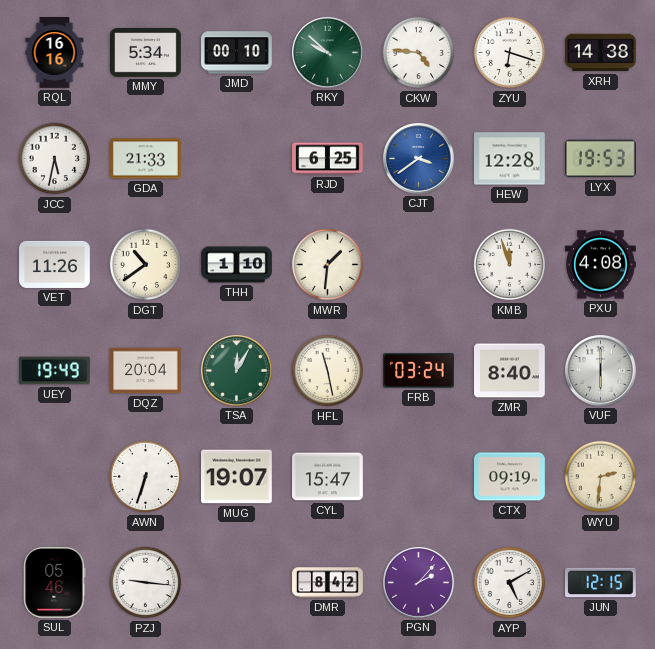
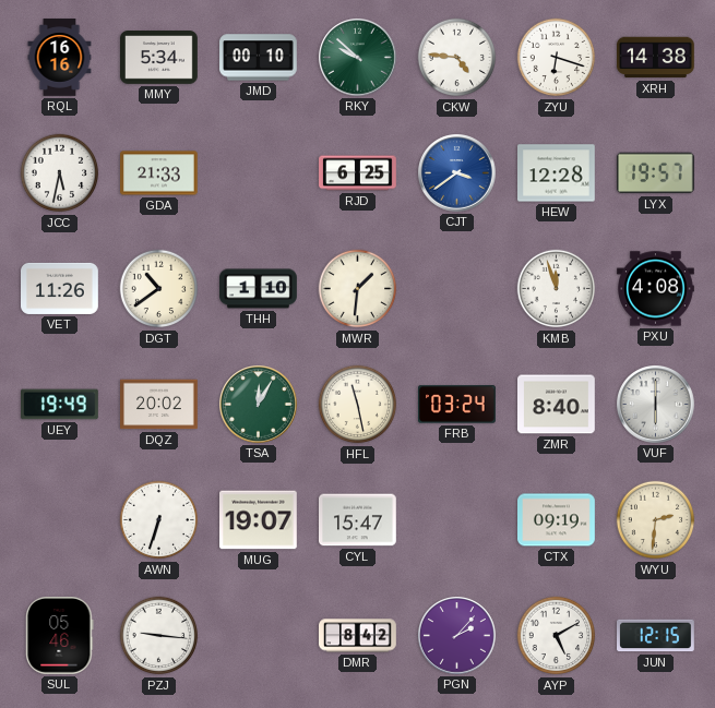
LYX: 19:53 -> 19:57 (656, 173)
DQZ: 20:04 -> 20:02 (159, 405)
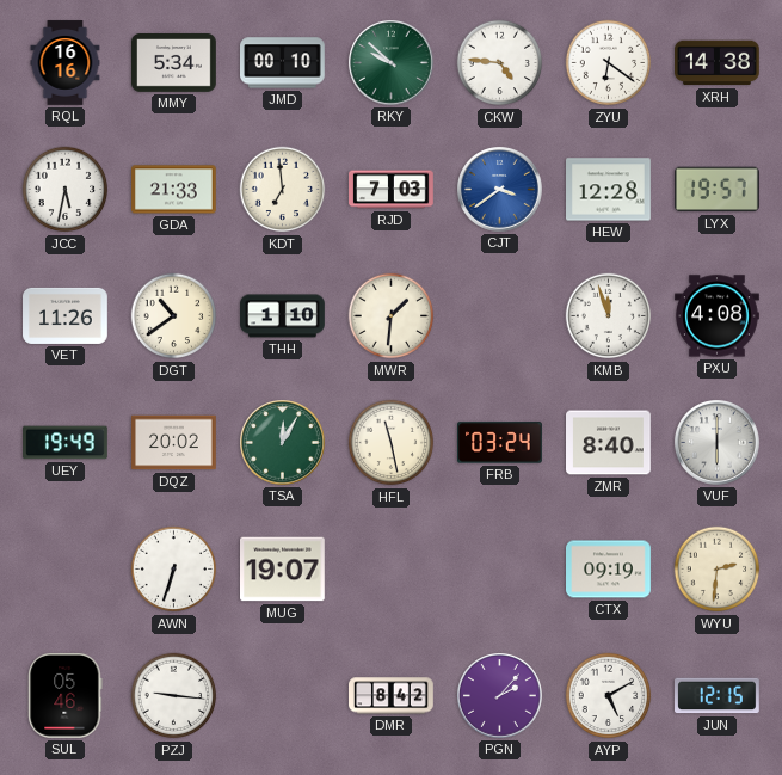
ZYU: 6:18 -> 6:21 (609, 63)
KDT: none -> 6:59 (283, 190)
RJD: 6:25 -> 7:03 (392, 190)
CYL: 15:47 -> none (358, 520)
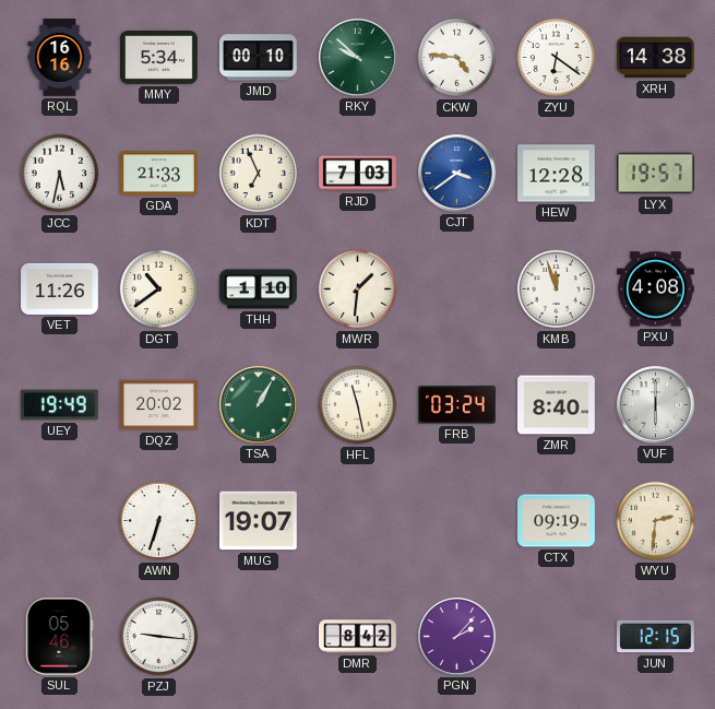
KDT: 6:59 -> 6:56 (259, 174)
TSA: 12:05 -> 1:05 (259, 405)
AYP: 5:10 -> none (609, 696)
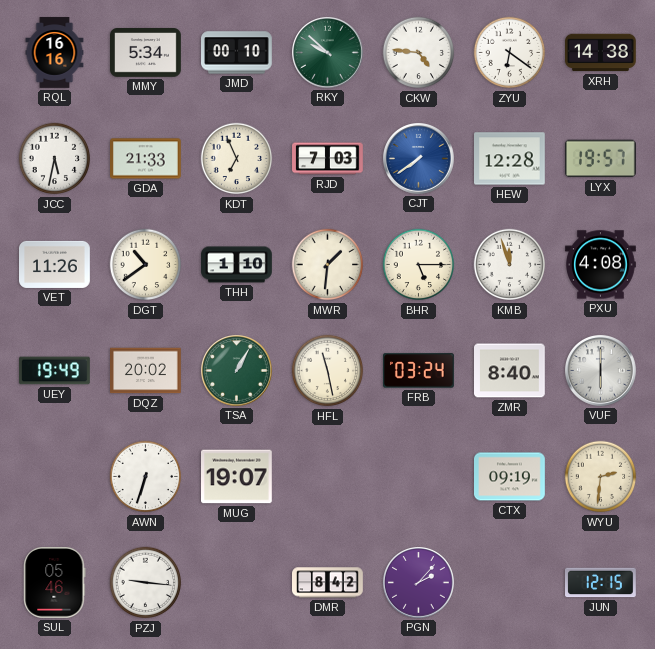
CJT: 3:39 -> 7:39 (419, 159)
BHR: none -> 5:15 (419, 265)
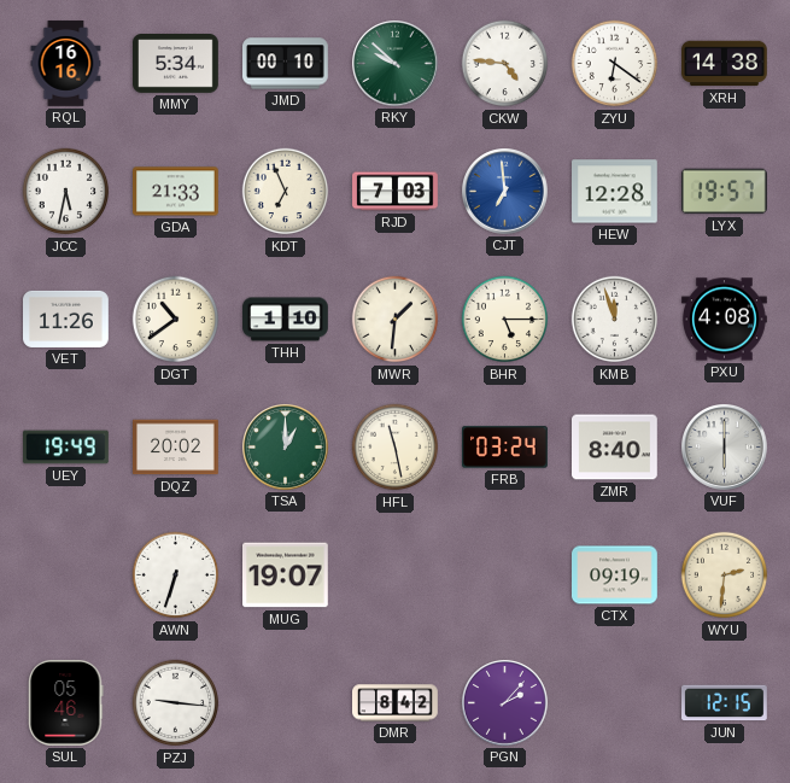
CJT: 7:39 -> 6:59 (505, 192)
TSA: 1:05 -> 1:00 (286, 448)
